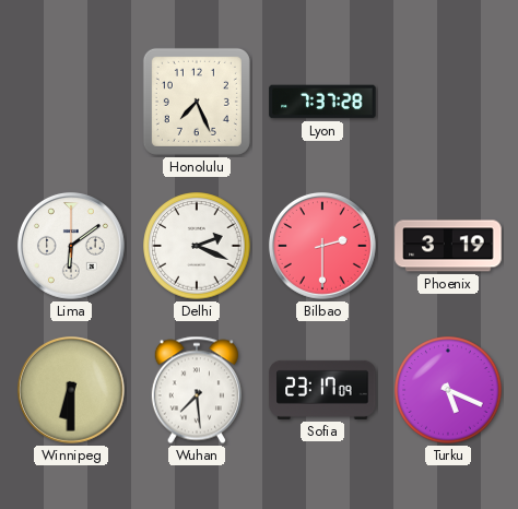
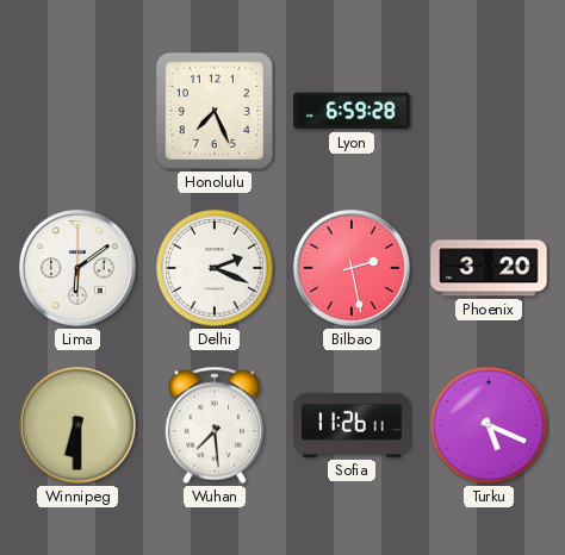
Lyon: 7:37 -> 6:59 (352, 111)
Bilbao: 2:30 -> 2:28 (352, 268)
Phoenix: 3:19 -> 3:20 (489, 268)
Sofia: 23:17 -> 11:26 (352, 425)
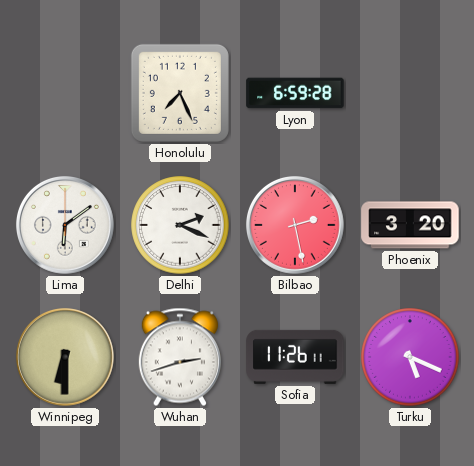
Wuhan: 7:29 -> 2:42 (180, 357)
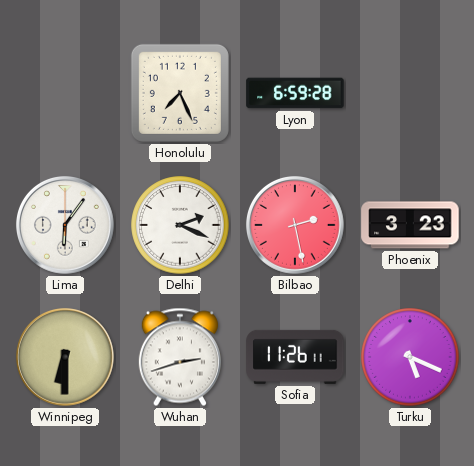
Lima: 6:09 -> 6:06 (65, 225)
Phoenix: 3:20 -> 3:23 (410, 225)
